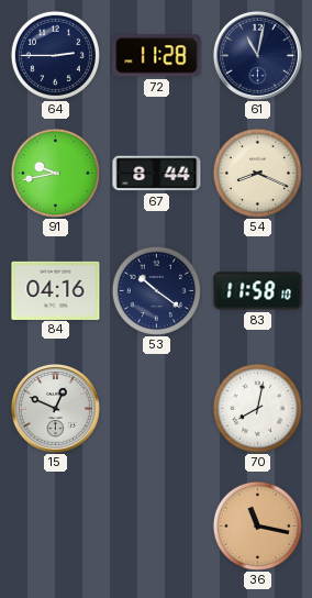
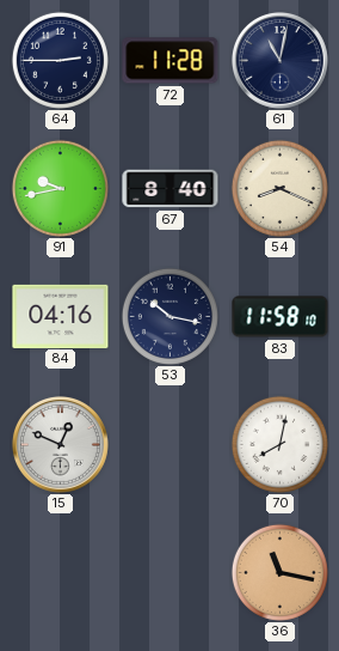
67: 8:44 -> 8:40 (171, 189)
53: 10:21 -> 10:17 (169, 316)
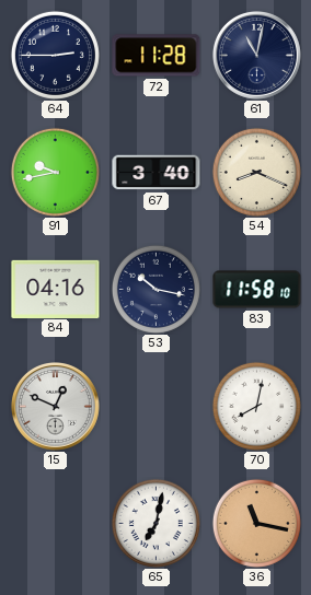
67: 8:40 -> 3:40 (157, 173)
65: none -> 7:02 (155, 523)
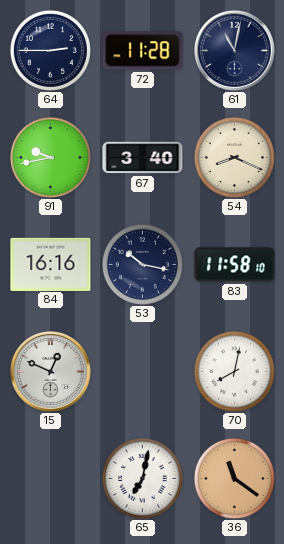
84: 04:16 -> 16:16 (51, 264)
36: 11:17 -> 11:21 (234, 478)
